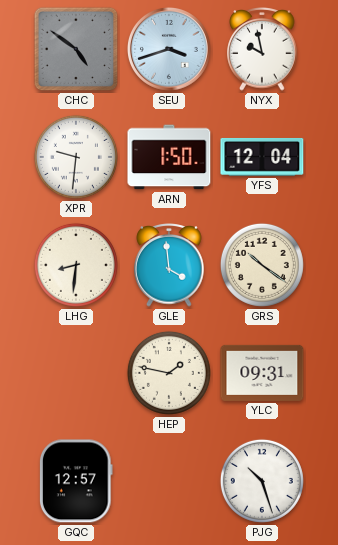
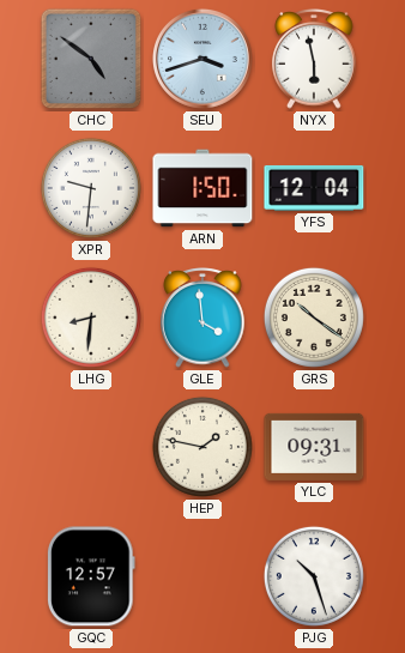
NYX: 9:58 -> 5:58 (314, 59)
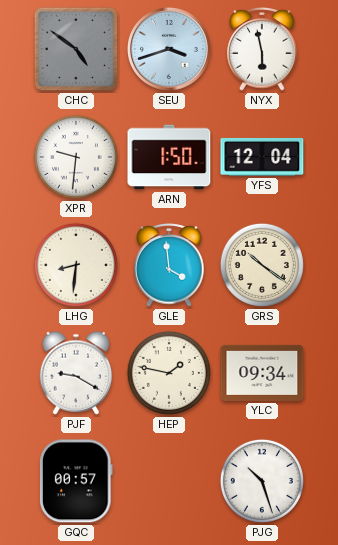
PJF: none -> 9:20 (76, 373)
YLC: 09:31 -> 09:34 (262, 373)
GQC: 12:57 -> 00:57 (76, 481)
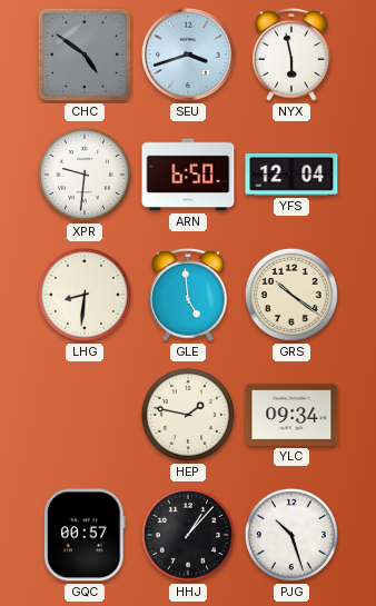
ARN: 1:50 -> 6:50 (188, 175)
GLE: 3:59 -> 4:59 (188, 295)
PJF: 9:20 -> none (76, 373)
HHJ: none -> 1:07 (188, 535)
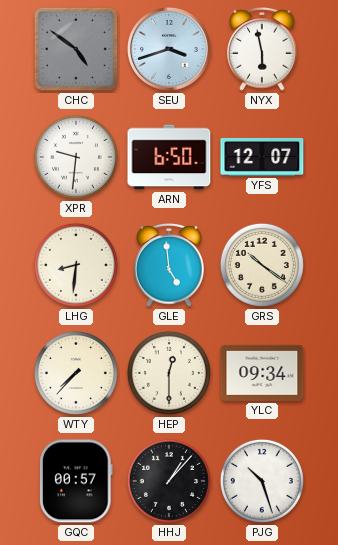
YFS: 12:04 -> 12:07 (262, 157)
WTY: none -> 7:37 (76, 373)
HEP: 1:47 -> 12:30 (169, 373)
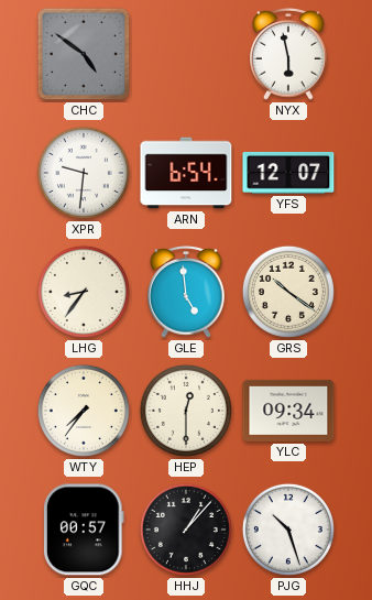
SEU: 3:42 -> none (169, 49)
ARN: 6:50 -> 6:54 (186, 173)
LHG: 8:31 -> 8:36 (84, 292)
WTY: 7:37 -> 7:36 (84, 411)
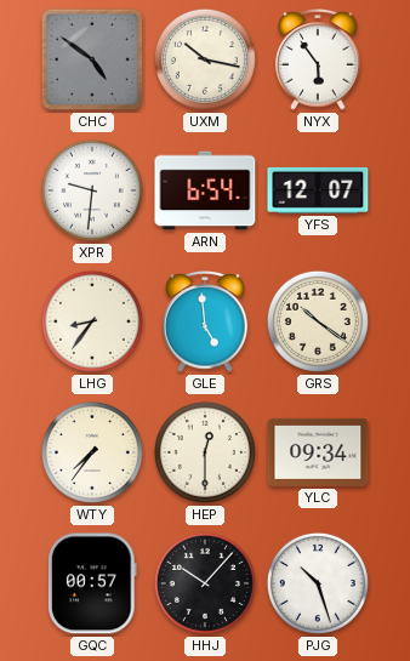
UXM: none -> 10:17 (205, 59)
NYX: 5:58 -> 5:54 (318, 59)
HHJ: 1:07 -> 10:07 (205, 583)
